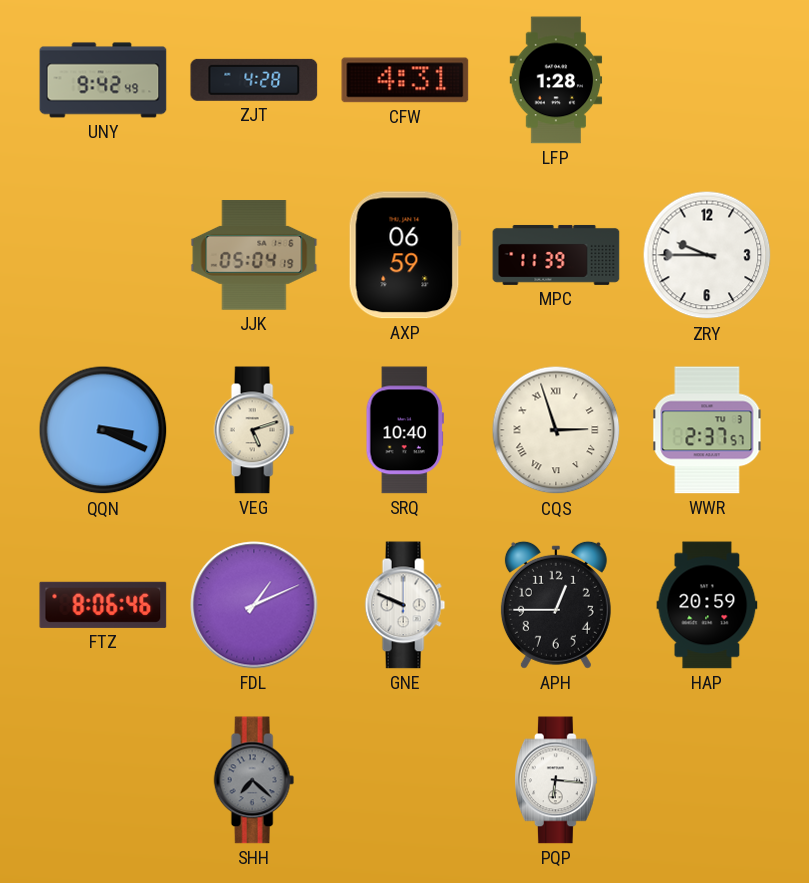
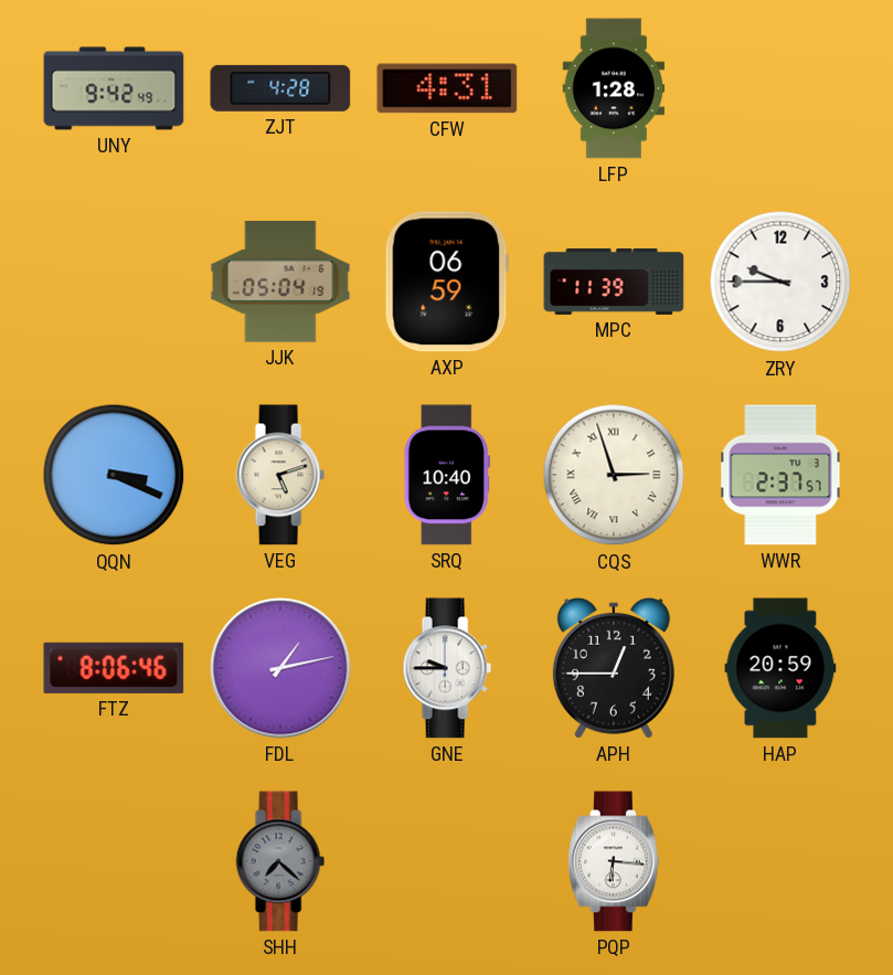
FDL: 1:11 -> 1:13 (280, 668)
GNE: 9:49 -> 9:45 (447, 668)
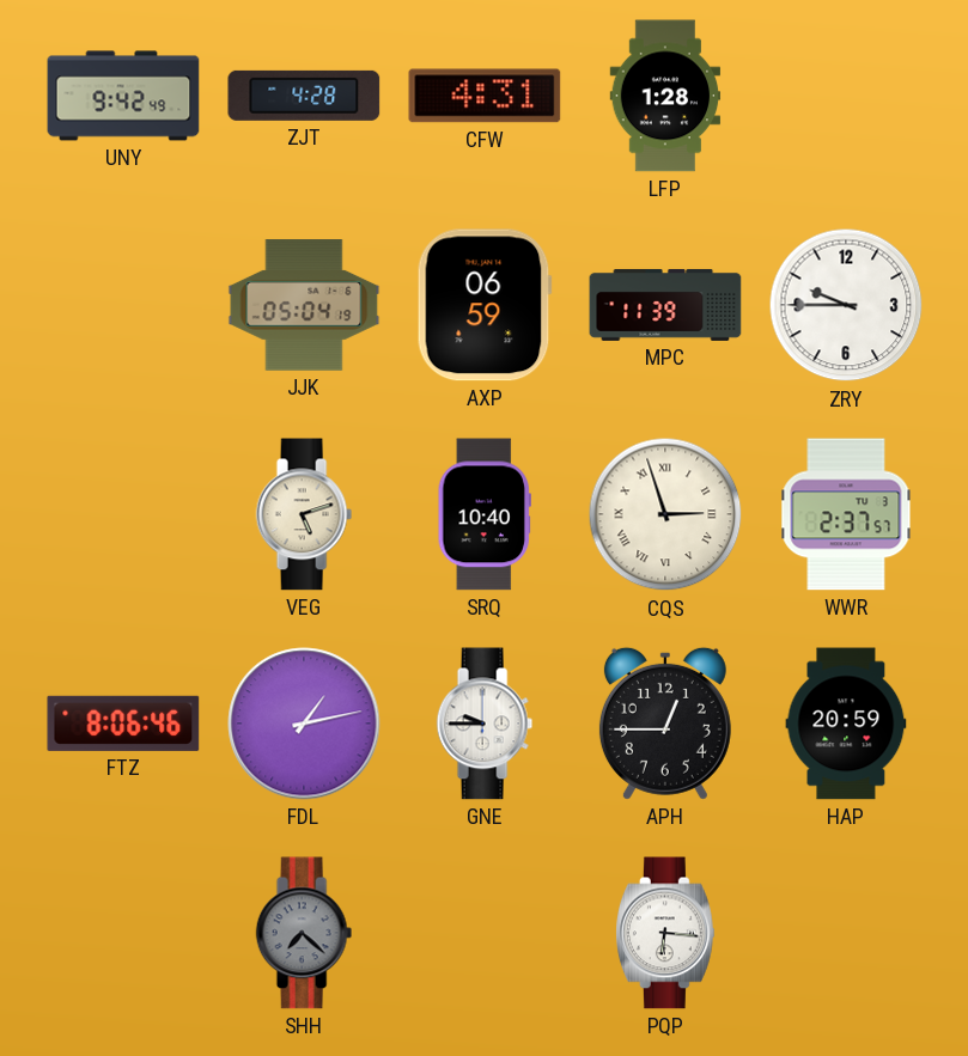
QQN: 3:19 -> none (114, 475)
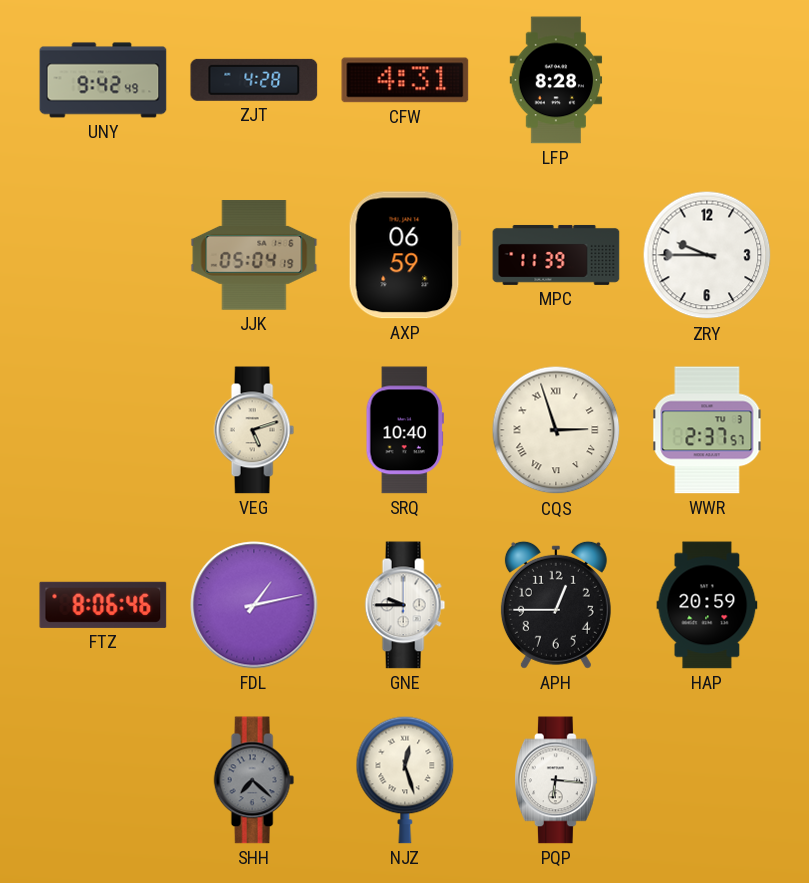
LFP: 1:28 -> 8:28 (556, 80)
NJZ: none -> 12:27 (405, 780)
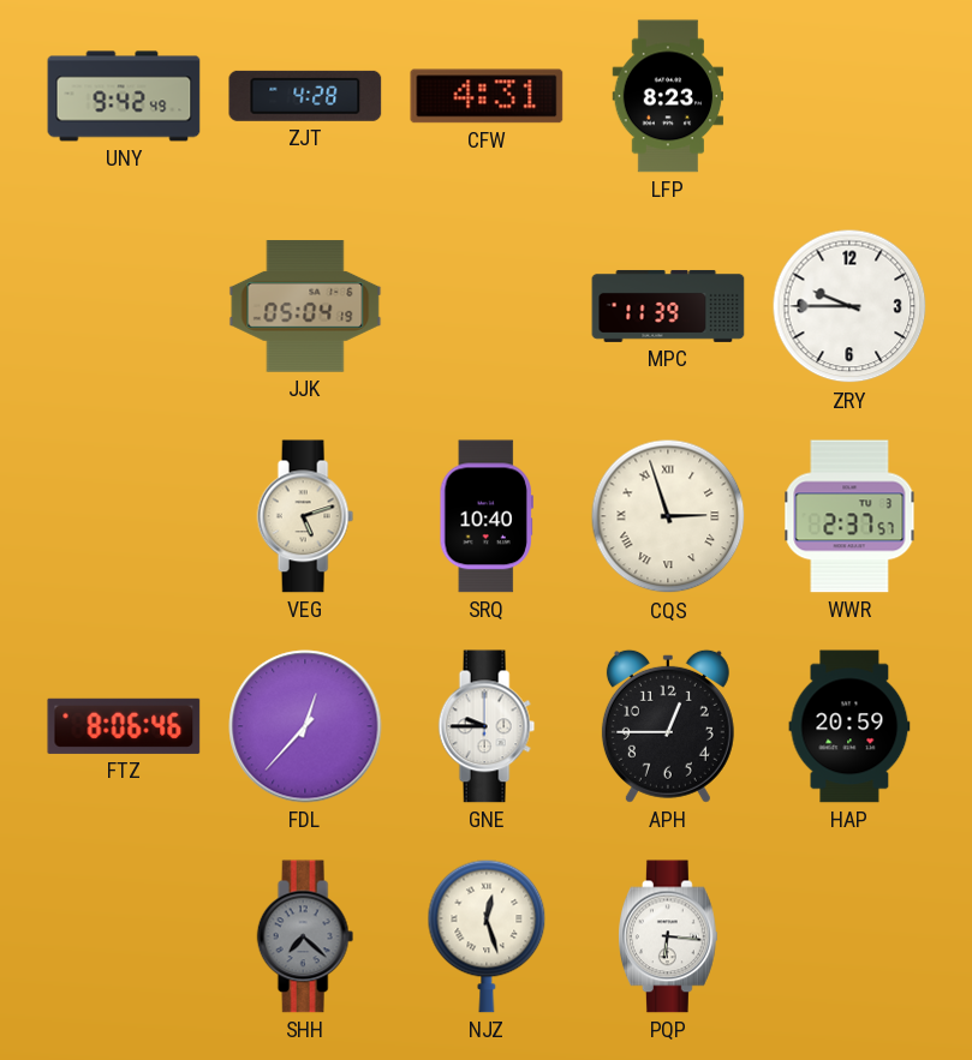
LFP: 8:28 -> 8:23 (668, 96)
AXP: 06:59 -> none (405, 255)
FDL: 1:13 -> 12:37 (305, 726)
